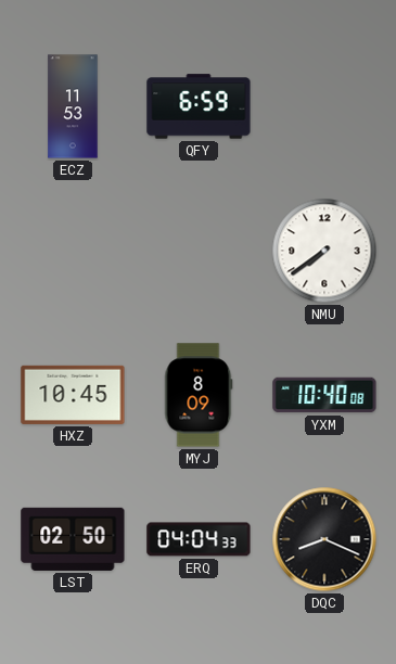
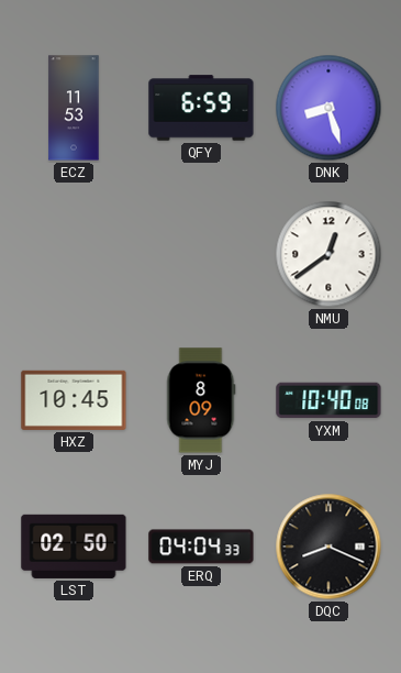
DNK: none -> 8:27 (328, 108)
NMU: 7:39 -> 12:39 (328, 254)
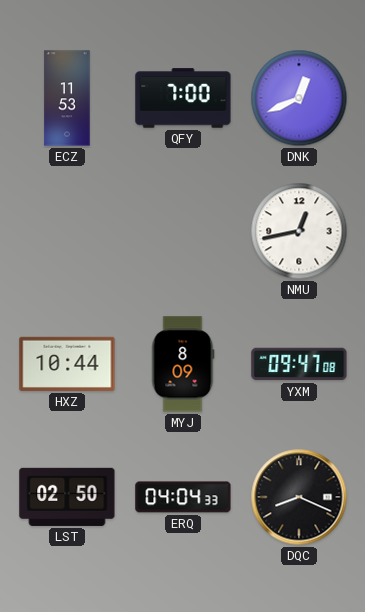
QFY: 6:59 -> 7:00 (183, 98)
DNK: 8:27 -> 12:41 (299, 98)
NMU: 12:39 -> 12:43 (299, 231)
HXZ: 10:45 -> 10:44 (67, 364)
YXM: 10:40 -> 09:47 (299, 364)
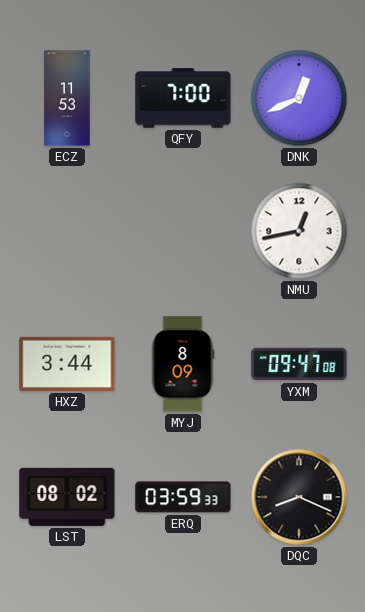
HXZ: 10:44 -> 3:44 (67, 364)
LST: 02:50 -> 08:02 (67, 497)
ERQ: 04:04 -> 03:59 (183, 497)
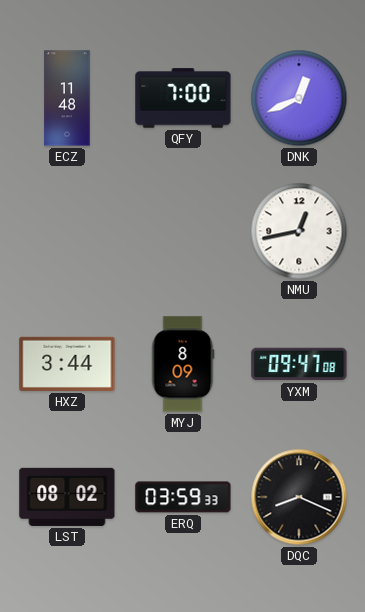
ECZ: 11:53 -> 11:48 (67, 98)
